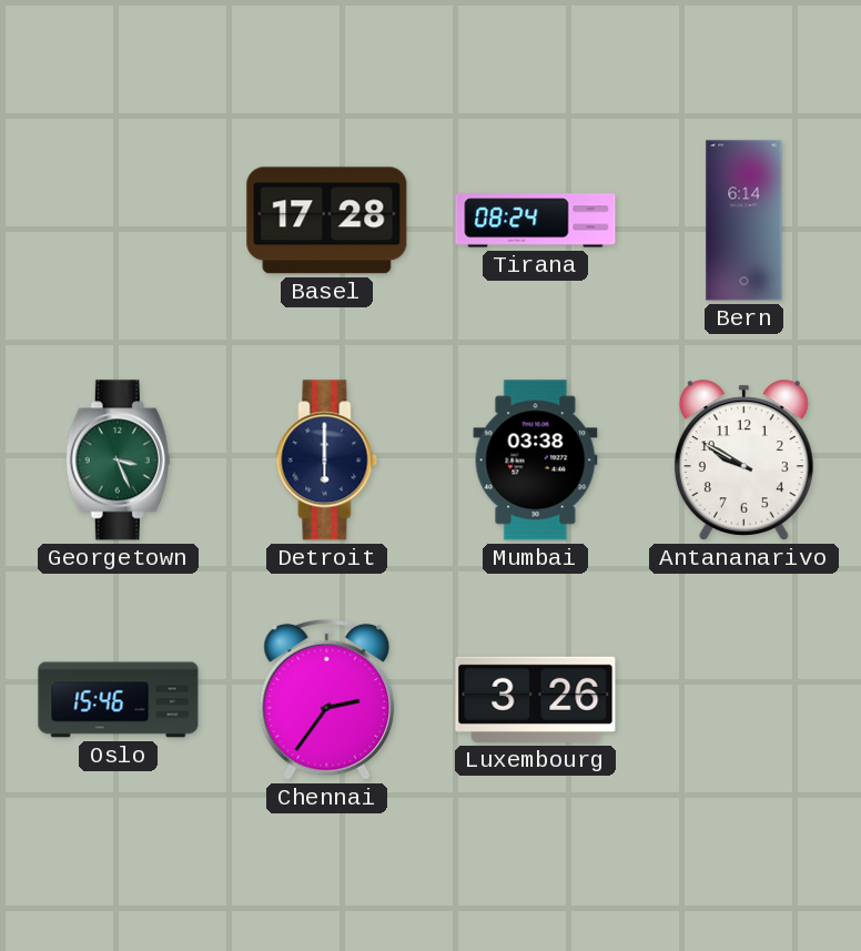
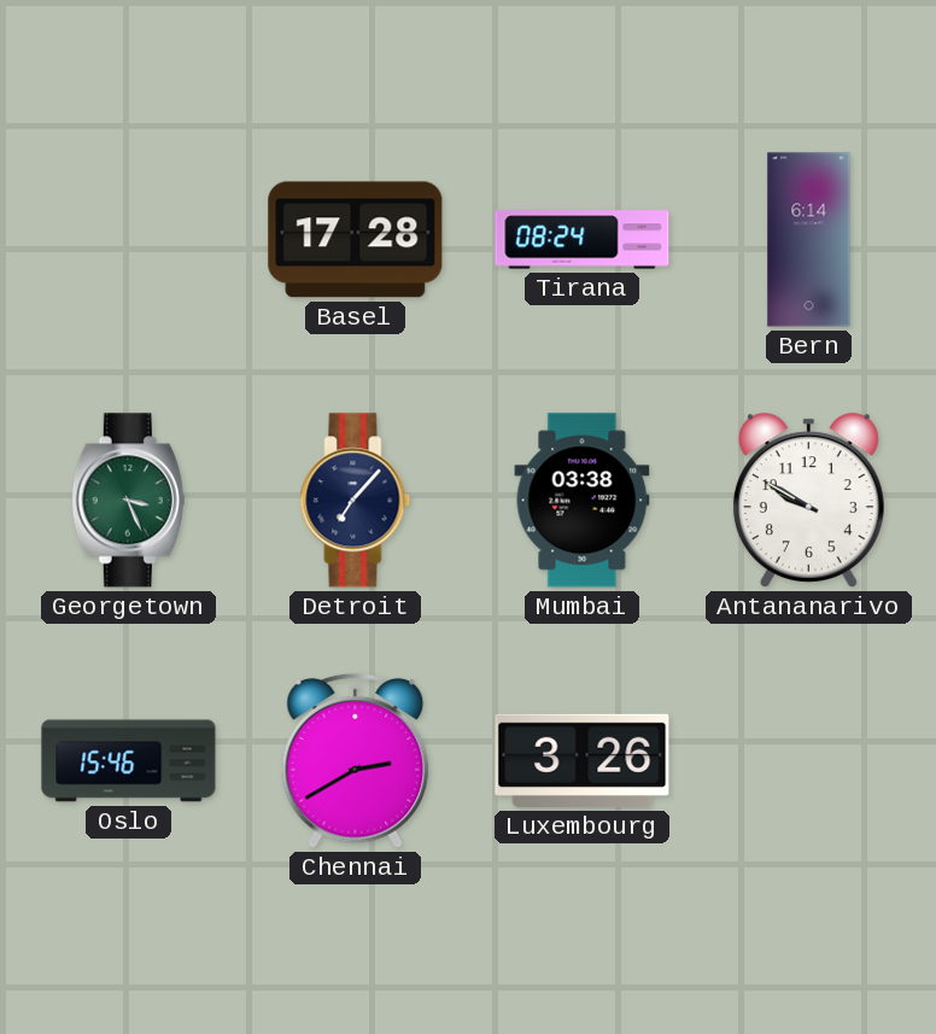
Detroit: 6:00 -> 7:07 (356, 501)
Chennai: 2:36 -> 2:40 (356, 760)
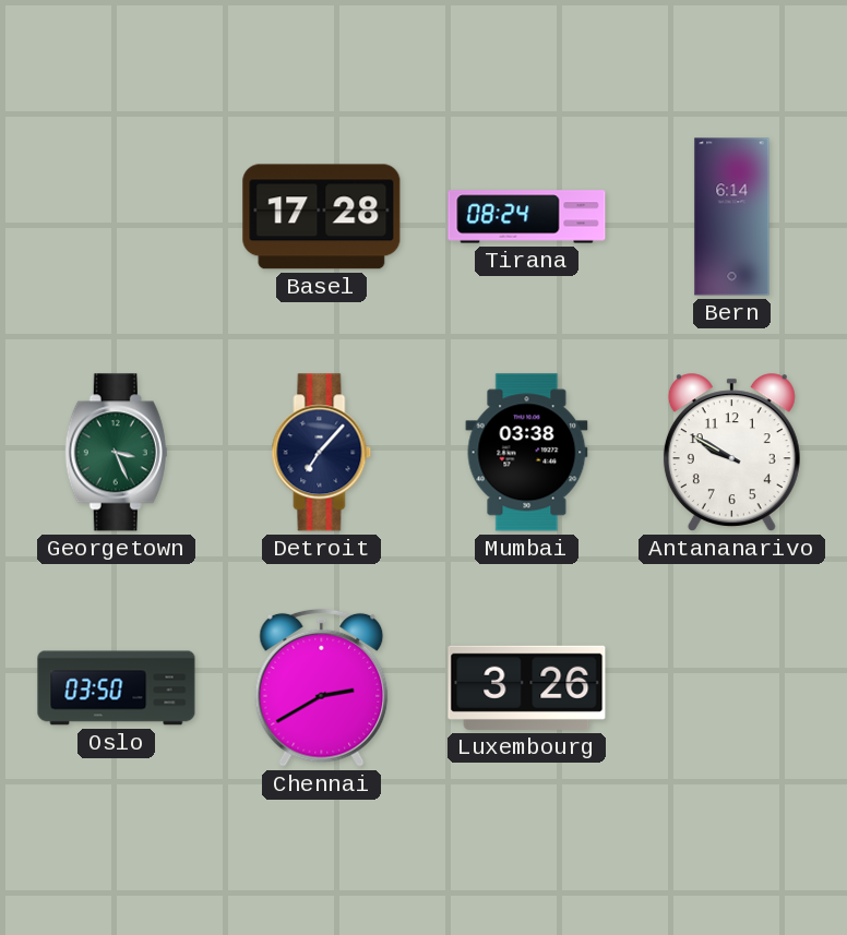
Oslo: 15:46 -> 03:50 (117, 688)
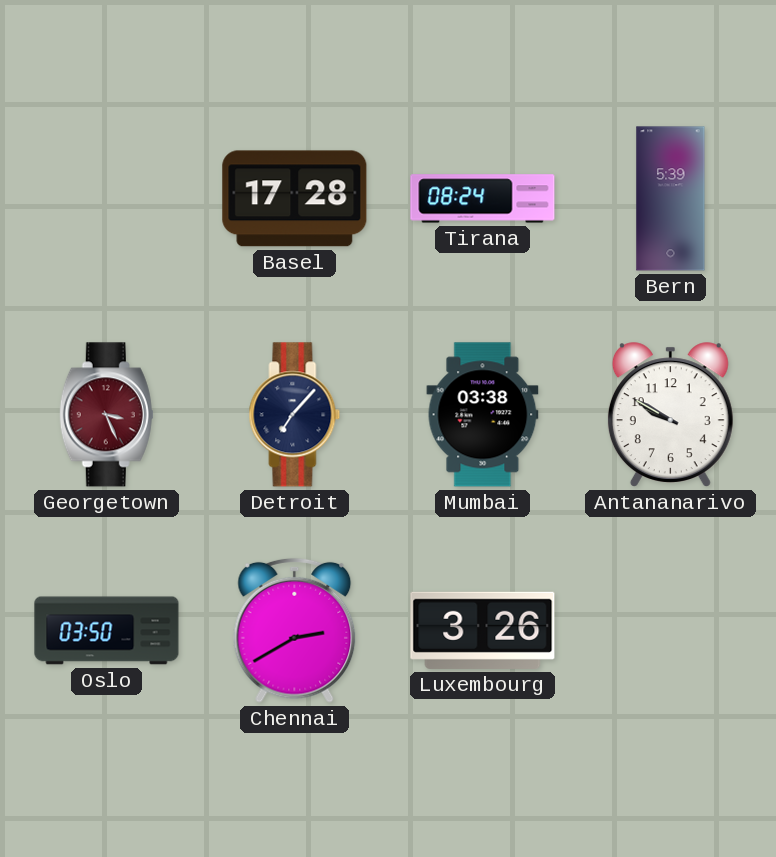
Bern: 6:14 -> 5:39 (671, 199)
Georgetown dial: green -> burgundy (106, 415)
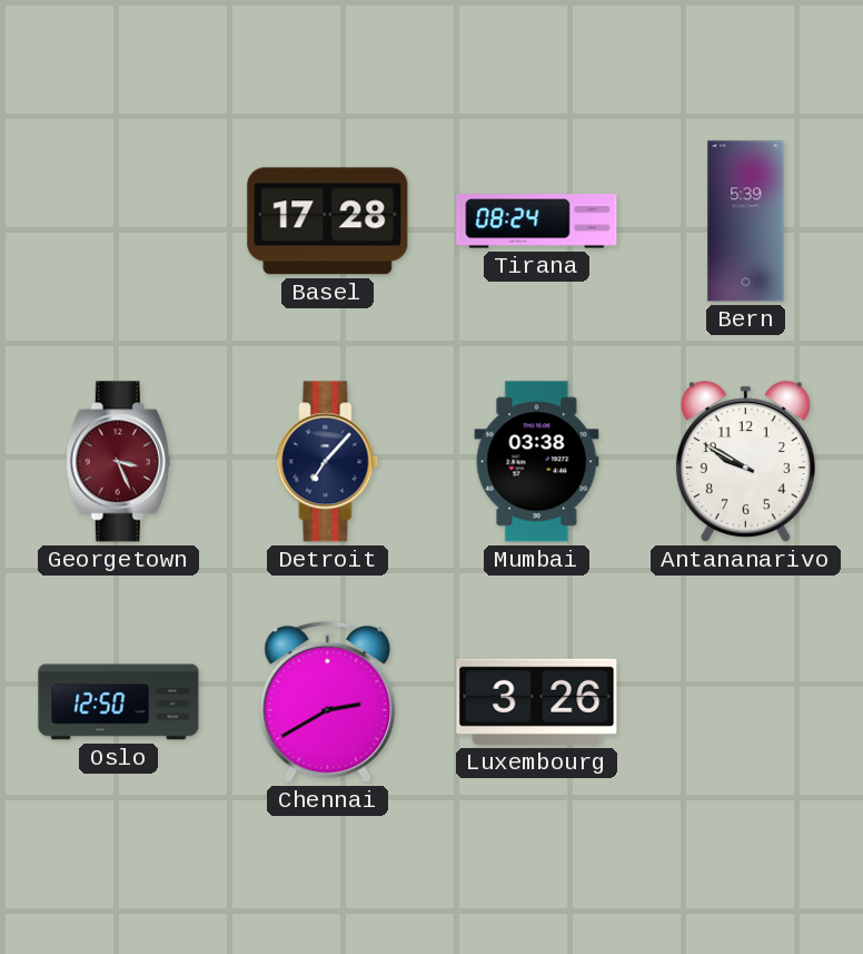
Oslo: 03:50 -> 12:50 (119, 702)
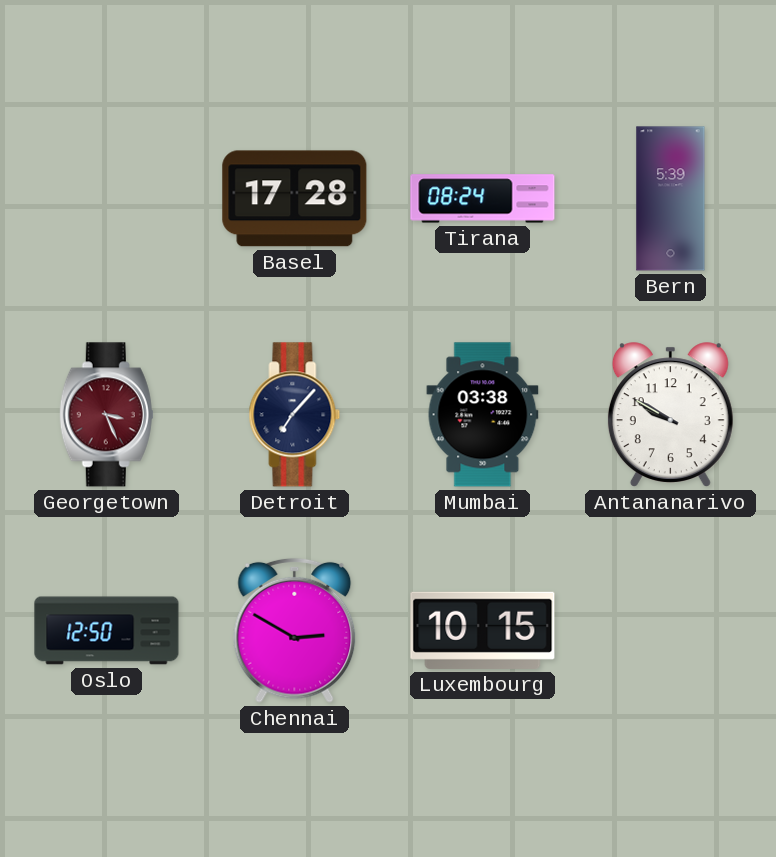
Chennai: 2:40 -> 2:50 (295, 630)
Luxembourg: 3:26 -> 10:15 (483, 630)
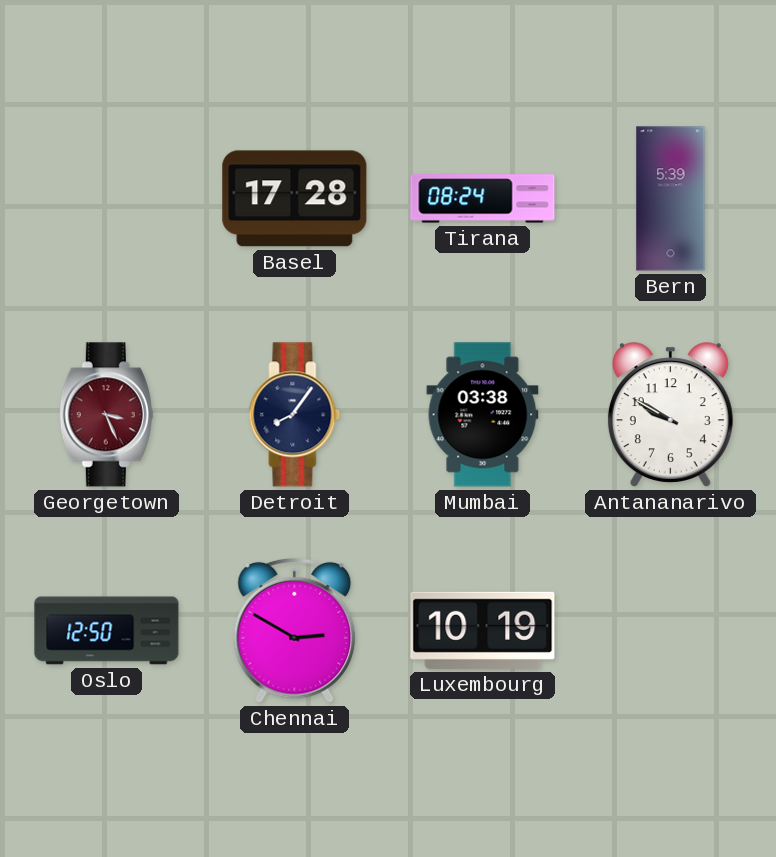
Detroit: 7:07 -> 8:06 (295, 415)
Luxembourg: 10:15 -> 10:19 (483, 630)
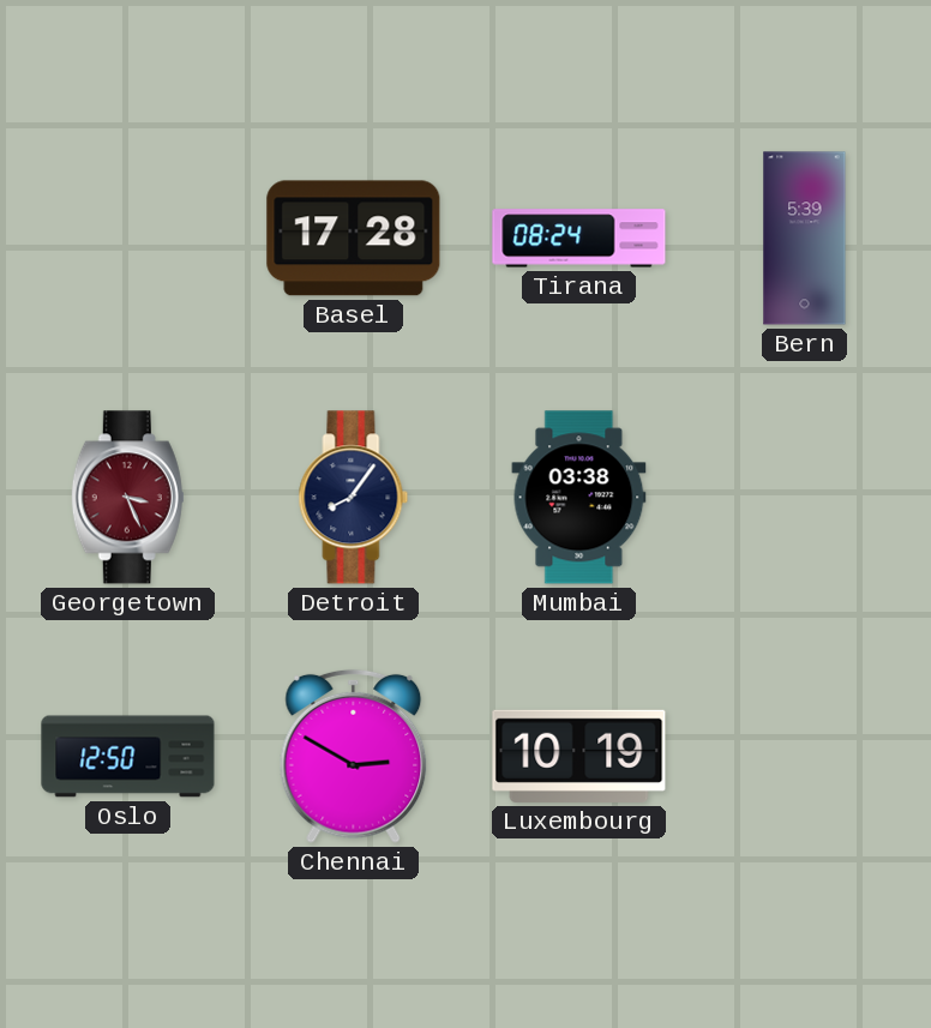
Antananarivo: 9:50 -> none (670, 415)
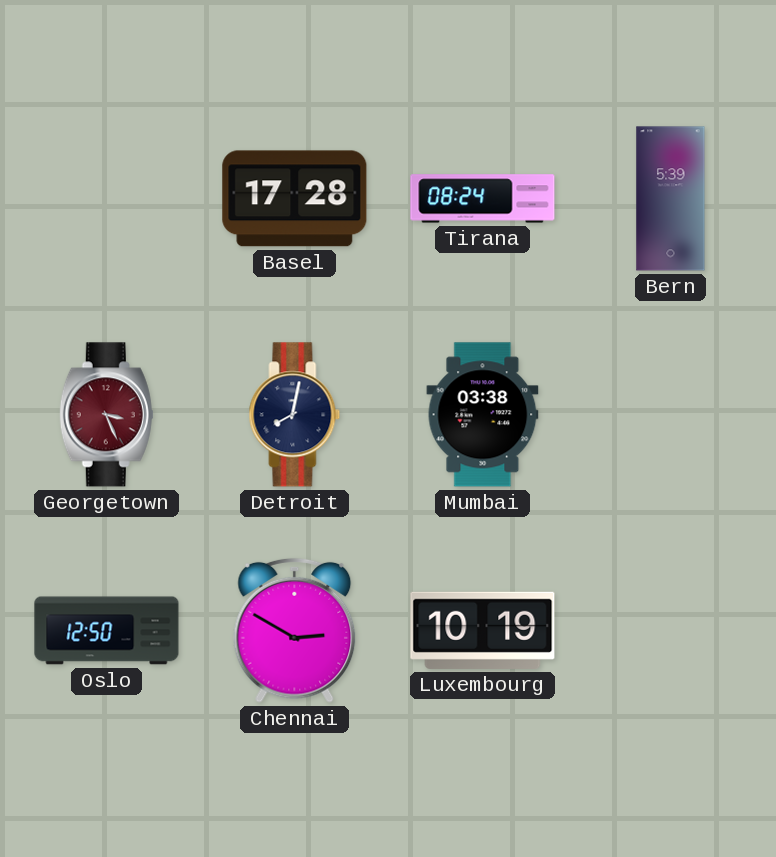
Detroit: 8:06 -> 8:02 (295, 415)
